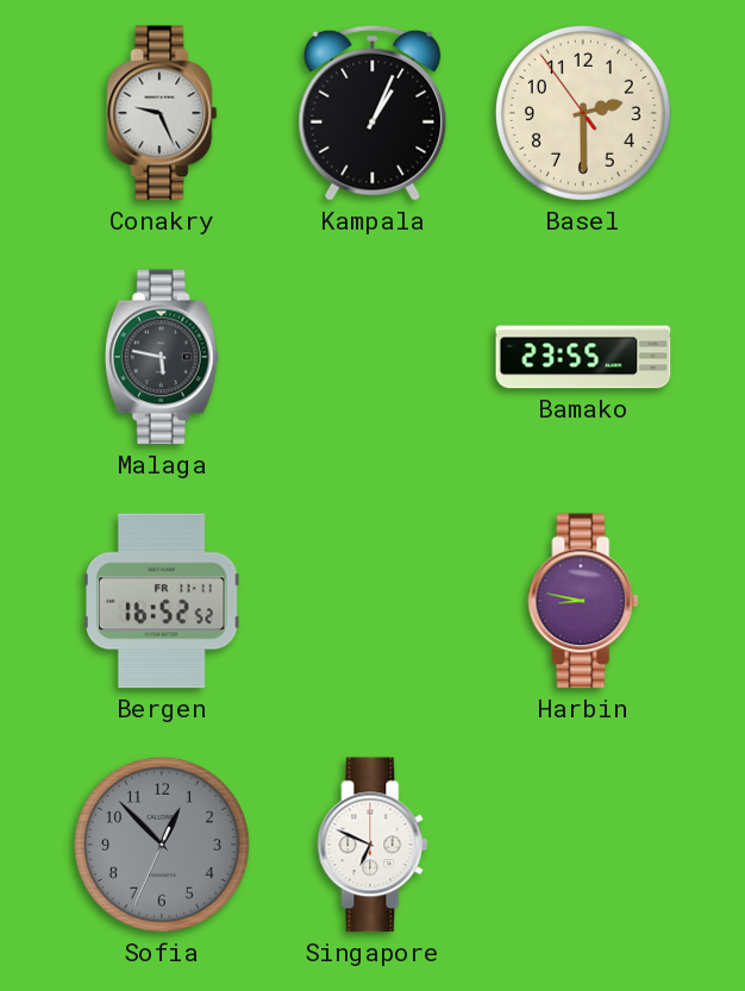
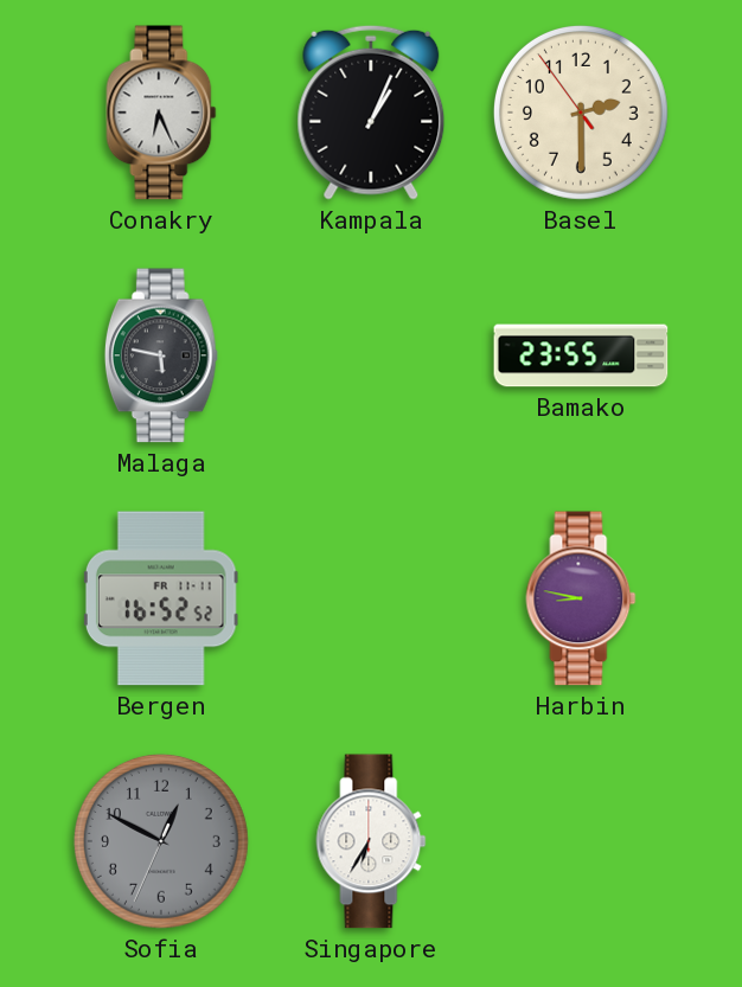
Conakry: 9:26 -> 6:26 (161, 113)
Sofia: 12:52 -> 12:49 (161, 841)
Singapore: 6:49 -> 6:35 (371, 841)
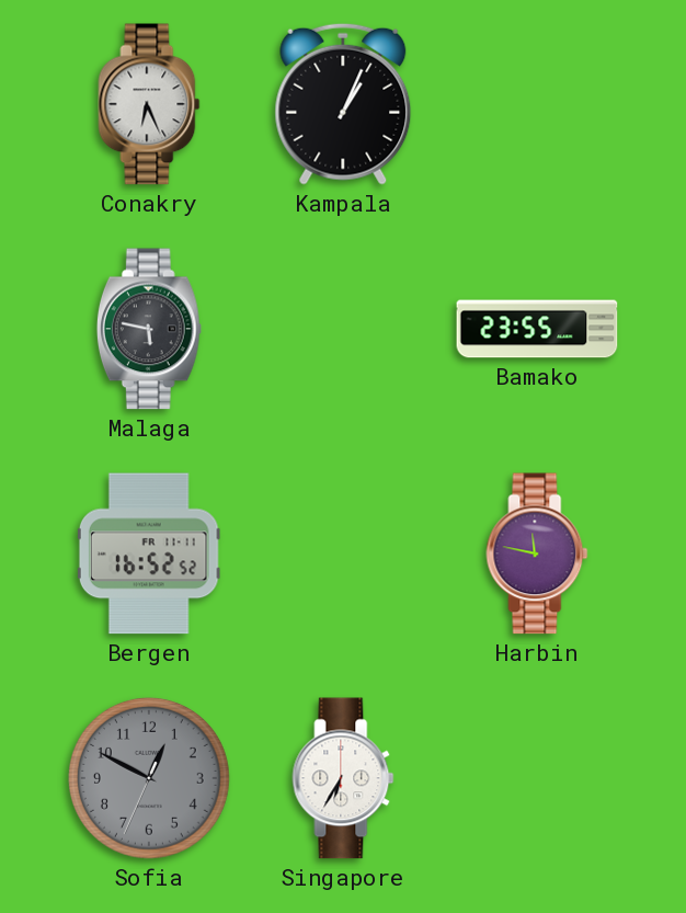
Basel: 2:29 -> none (581, 113)
Harbin: 8:47 -> 11:47 (537, 553)
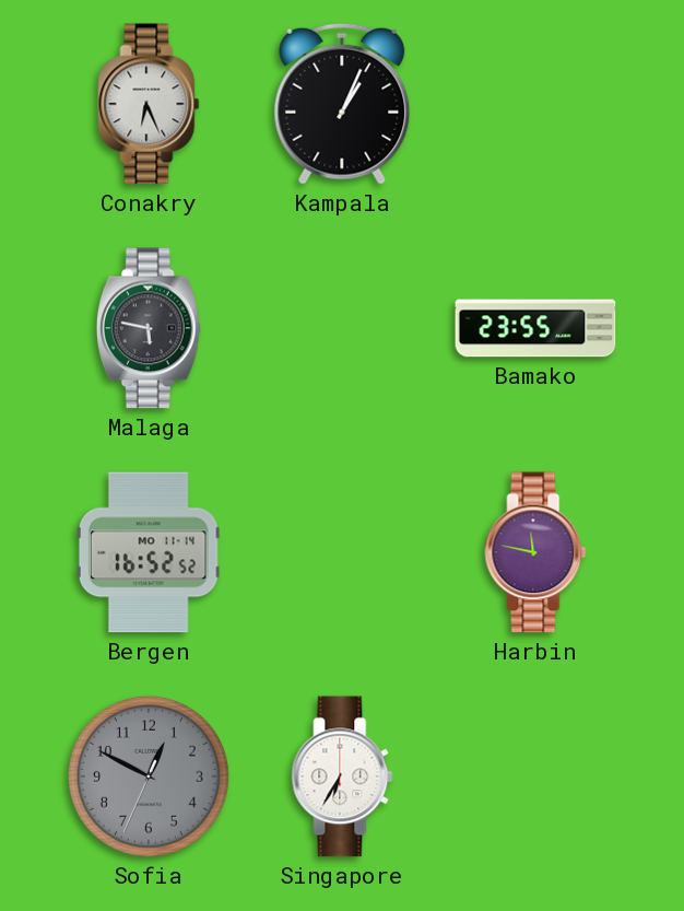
Bergen date: FR 11-11 -> MO 11-14 (149, 552)
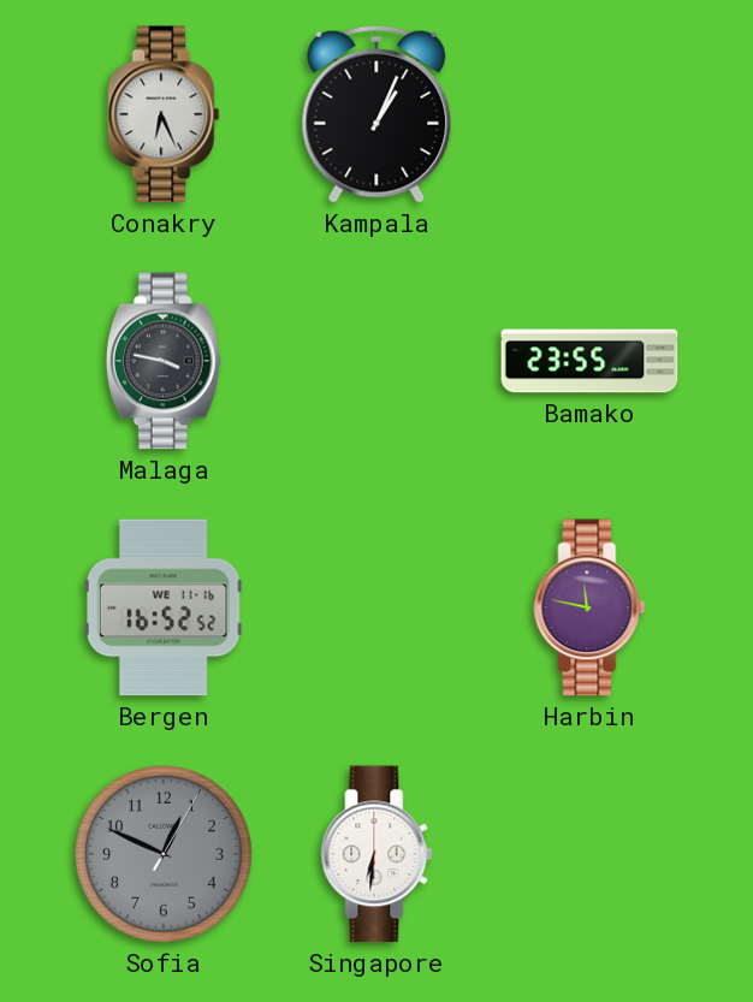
Malaga: 5:47 -> 3:47 (164, 361)
Bergen date: MO 11-14 -> WE 11-16 (164, 607)
Sofia: 12:49:34 -> 12:49:05 (164, 854)
Singapore: 6:35 -> 6:31 (376, 854)
